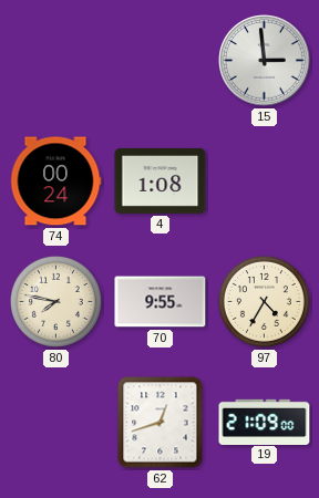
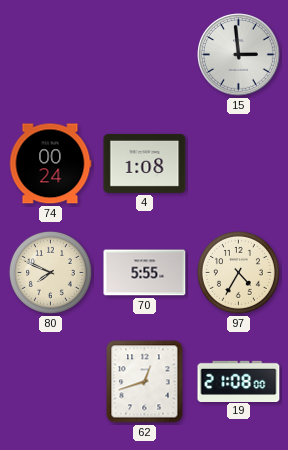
80: 7:47 -> 7:49 (50, 272)
70: 9:55 -> 5:55 (145, 273)
19: 21:09 -> 21:08 (239, 381)
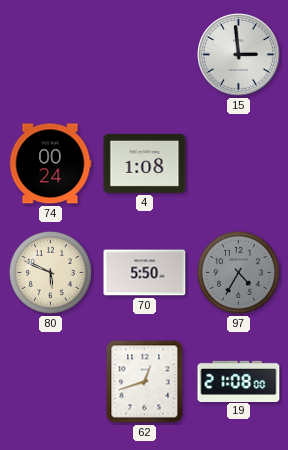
80: 7:49 -> 5:49 (50, 272)
70: 5:55 -> 5:50 (145, 273)
97 dial: cream -> grey (238, 272)
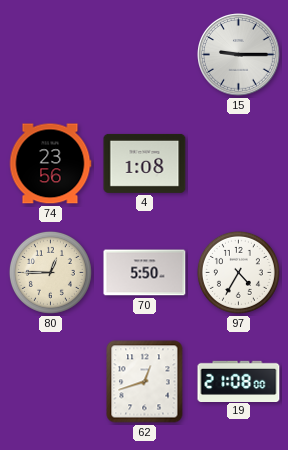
15: 2:59 -> 9:15 (239, 55)
74: 00:24 -> 23:56 (50, 164)
80: 5:49 -> 12:45 (50, 272)
97 dial: grey -> white (238, 272)
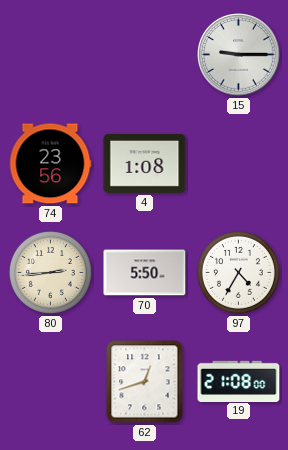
80: 12:45 -> 2:44 (50, 272)
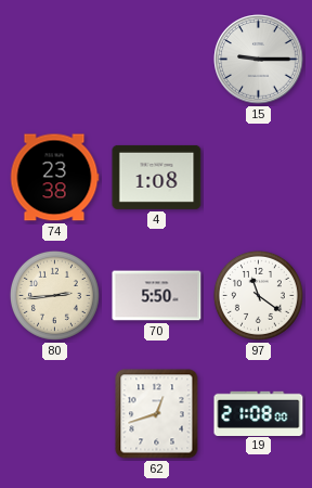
74: 23:56 -> 23:38 (54, 178)
97: 4:35 -> 11:21 (258, 295)
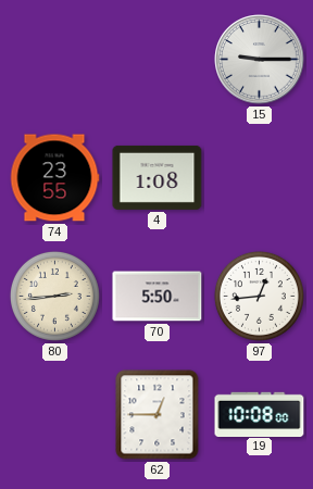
74: 23:38 -> 23:55 (54, 178)
97: 11:21 -> 12:44 (259, 296)
62: 12:42 -> 12:45 (158, 415)
19: 21:08 -> 10:08 (260, 414)
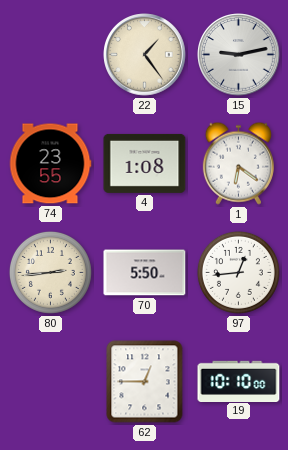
22: none -> 1:24 (145, 55)
15: 9:15 -> 9:13 (239, 55)
1: none -> 6:21 (238, 163)
19: 10:08 -> 10:10 (239, 381)
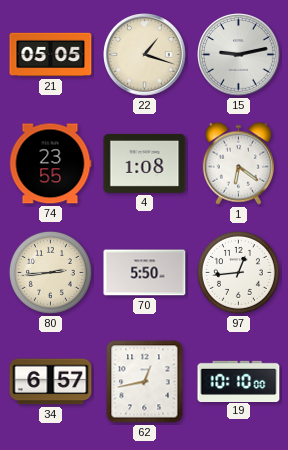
21: none -> 05:05 (51, 55)
22: 1:24 -> 1:18 (145, 55)
34: none -> 6:57 (51, 382)
62: 12:45 -> 12:43 (145, 382)
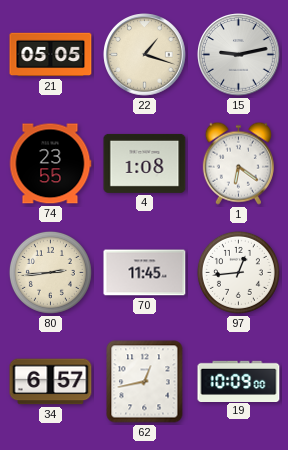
70: 5:50 -> 11:45 (145, 273)
19: 10:10 -> 10:09 (239, 381)
